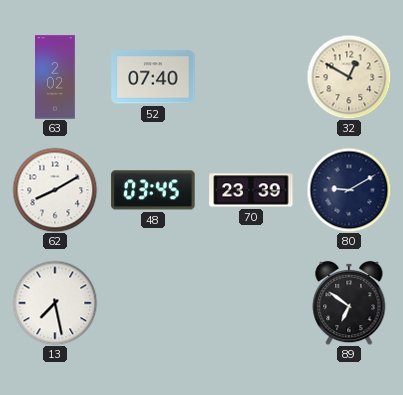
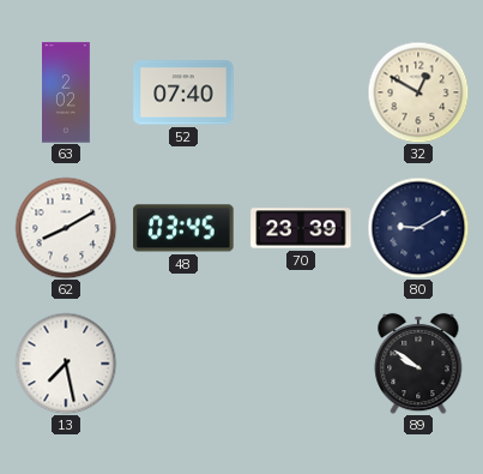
89: 6:51 -> 9:51 (418, 364)
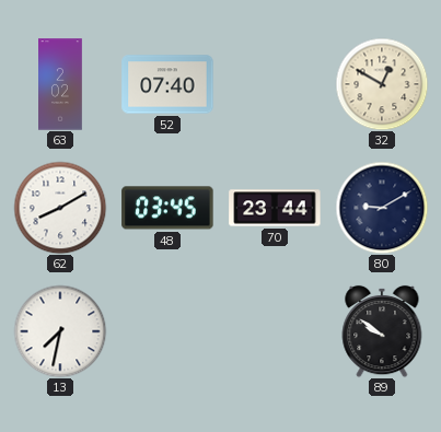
70: 23:39 -> 23:44 (275, 208)
13: 7:28 -> 7:32 (60, 331)
